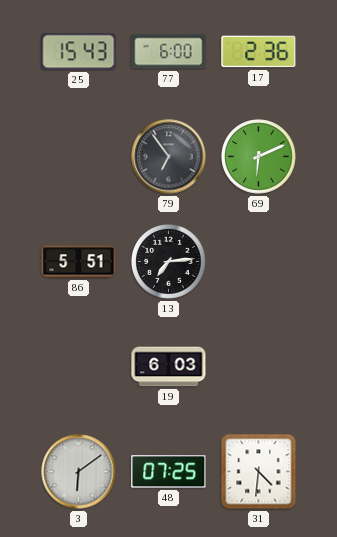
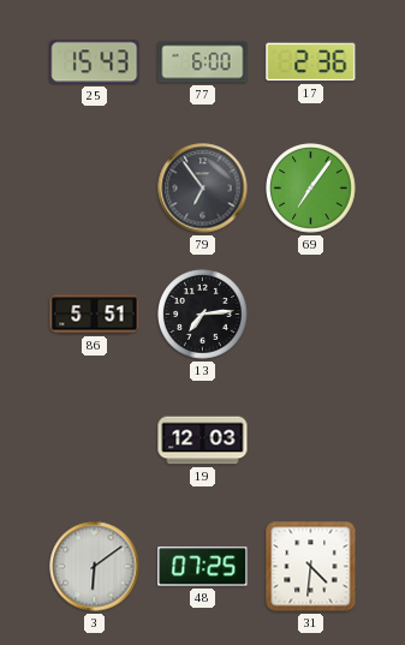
69: 6:11 -> 7:06 (311, 189)
19: 6:03 -> 12:03 (203, 441)
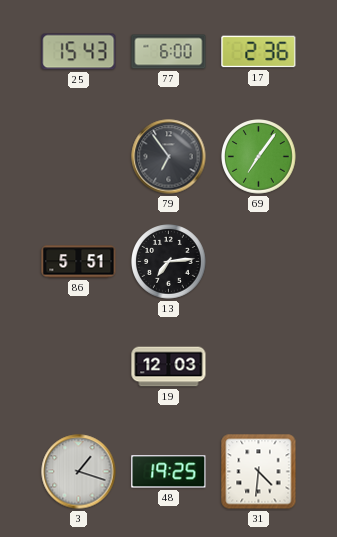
3: 6:09 -> 1:18 (79, 472)
48: 07:25 -> 19:25 (169, 472)
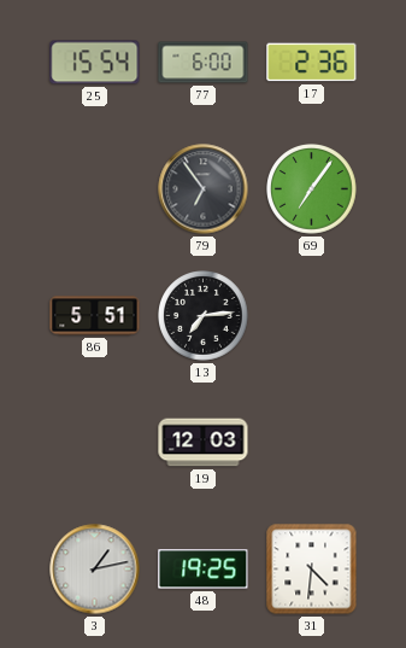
25: 15:43 -> 15:54 (95, 63)
3: 1:18 -> 1:13 (95, 570)
